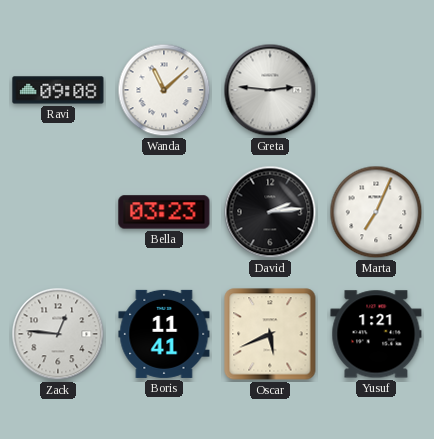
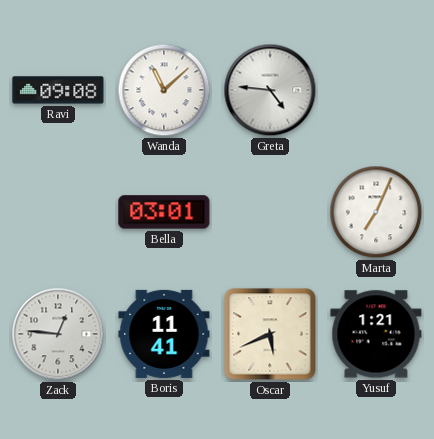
Greta: 2:46 -> 4:46 (270, 90)
Bella: 03:23 -> 03:01 (164, 212)
David: 2:14 -> none (270, 212)
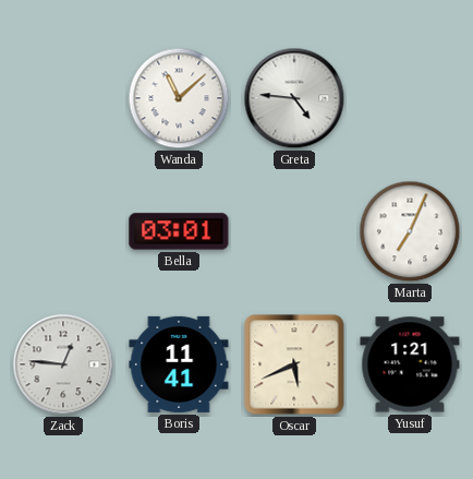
Ravi: 09:08 -> none (58, 90)
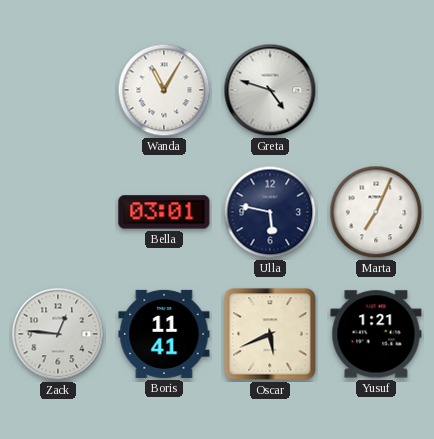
Wanda: 11:08 -> 11:05 (164, 90)
Greta: 4:46 -> 4:48 (270, 90)
Ulla: none -> 5:47 (270, 212)
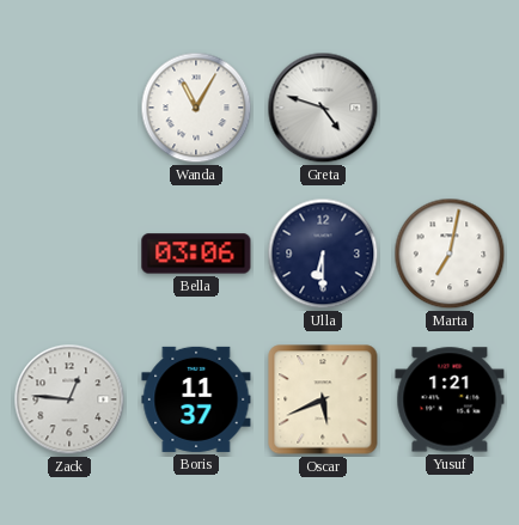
Bella: 03:01 -> 03:06 (196, 254)
Ulla: 5:47 -> 6:30 (323, 254)
Marta: 7:04 -> 7:02 (450, 254)
Boris: 11:41 -> 11:37 (196, 399)
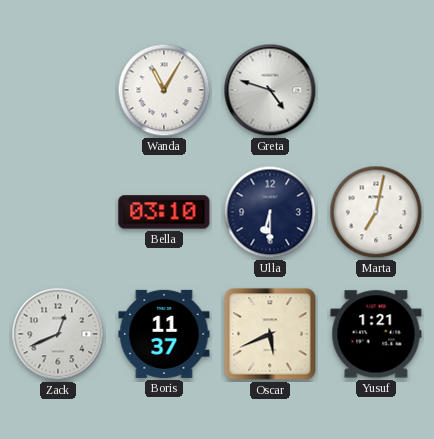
Bella: 03:06 -> 03:10 (164, 212)
Zack: 12:46 -> 12:41 (58, 334)
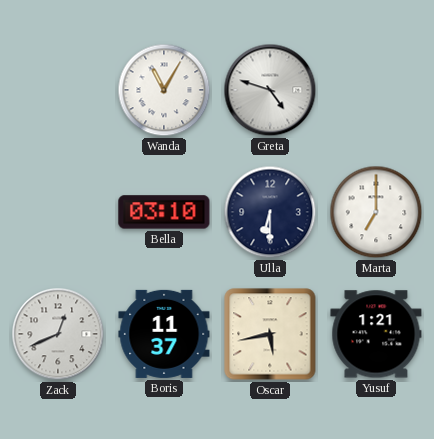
Marta: 7:02 -> 7:00 (376, 212)
Oscar: 5:41 -> 5:43 (270, 334)
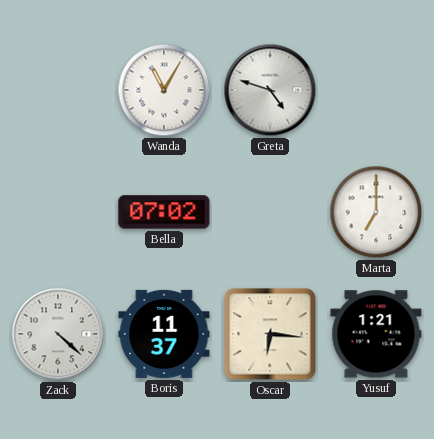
Bella: 03:10 -> 07:02 (164, 212)
Ulla: 6:30 -> none (270, 212)
Zack: 12:41 -> 4:22 (58, 334)
Oscar: 5:43 -> 6:16 (270, 334)
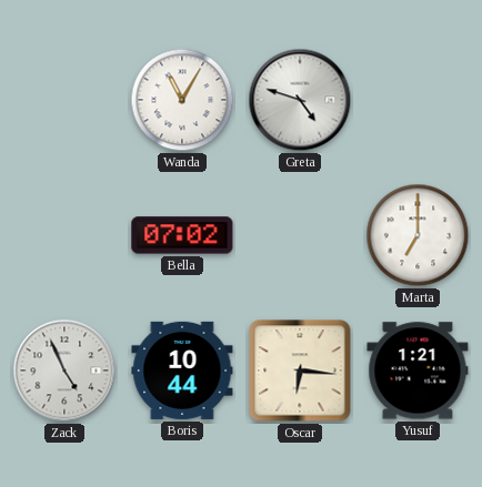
Zack: 4:22 -> 4:56 (64, 371)
Boris: 11:37 -> 10:44 (182, 371)
